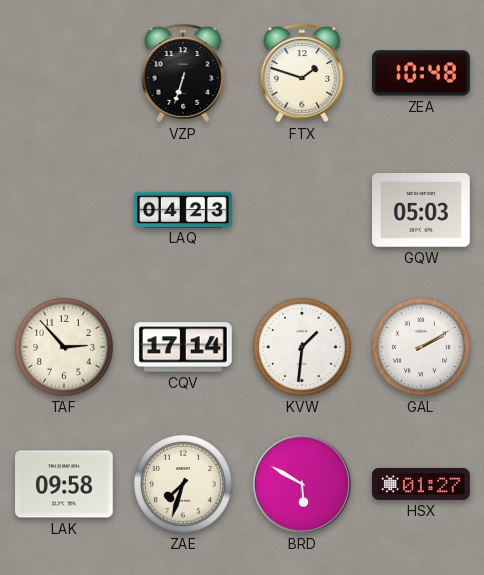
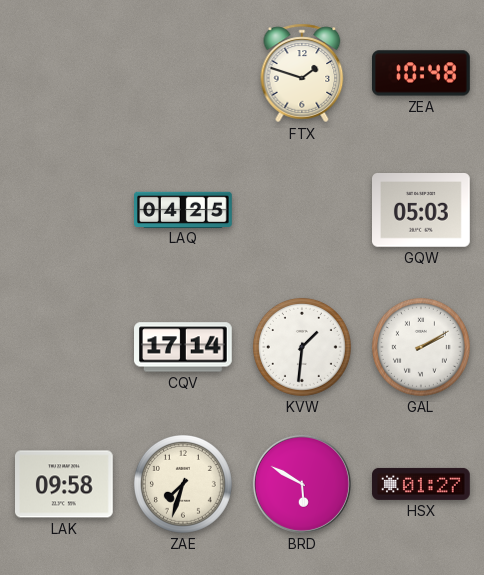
VZP: 6:33 -> none (183, 73)
LAQ: 04:23 -> 04:25 (183, 209)
TAF: 2:53 -> none (64, 347)
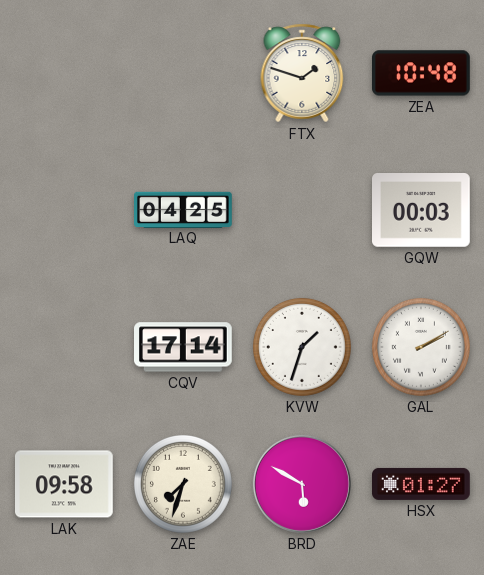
GQW: 05:03 -> 00:03 (422, 210)
KVW: 1:31 -> 1:33 (302, 347)
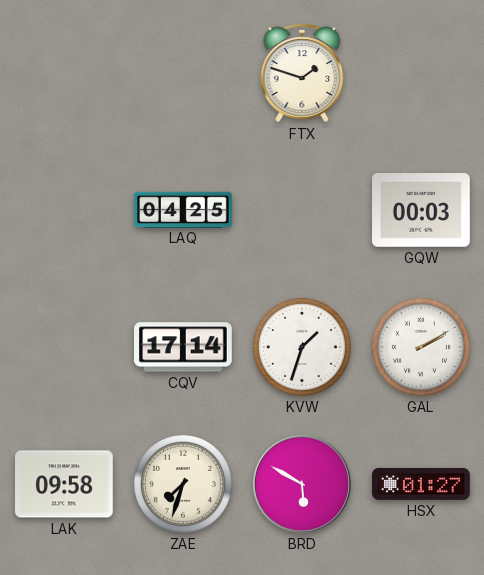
ZEA: 10:48 -> none (422, 73)
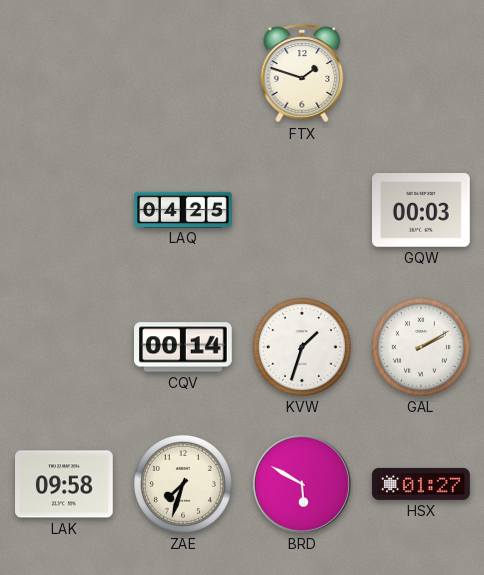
CQV: 17:14 -> 00:14 (184, 347)
